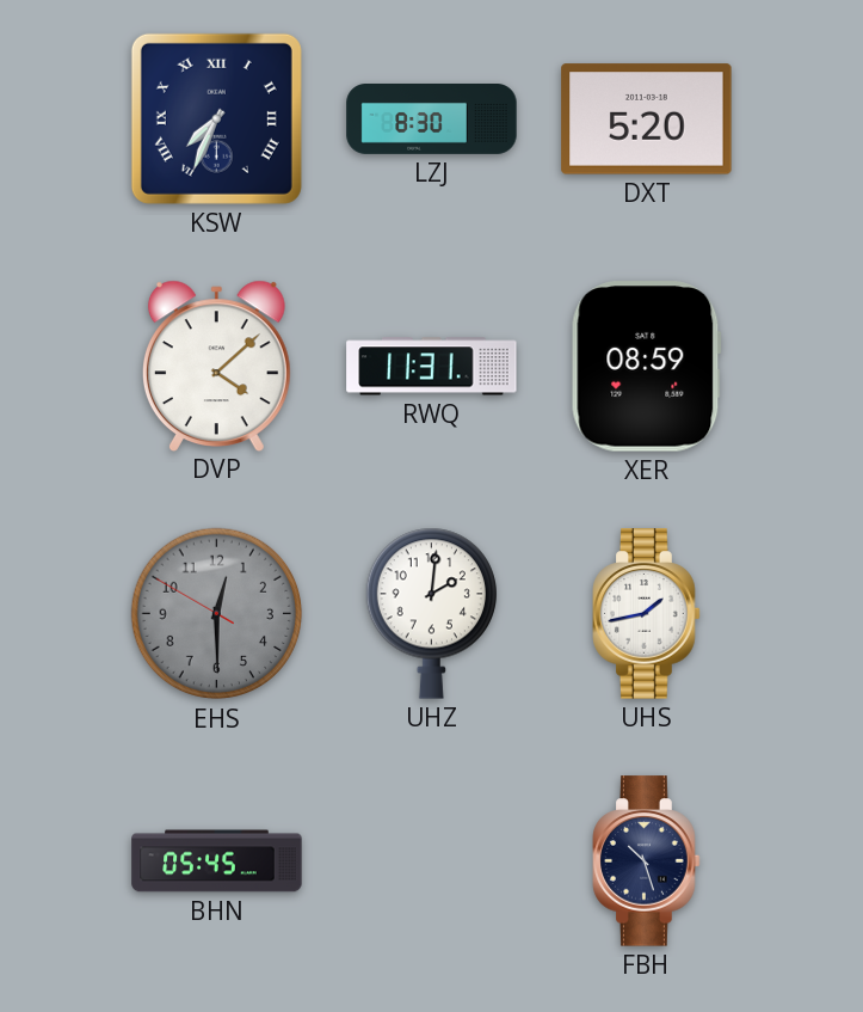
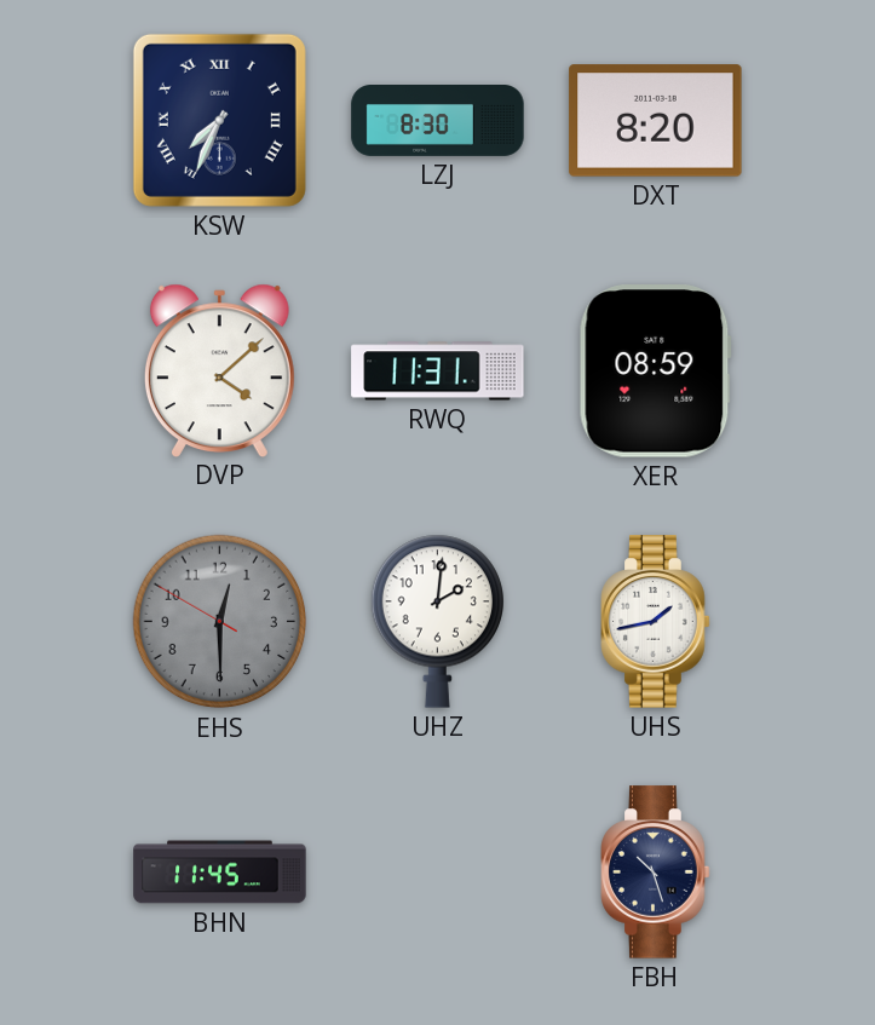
DXT: 5:20 -> 8:20 (656, 121)
BHN: 05:45 -> 11:45 (220, 873)
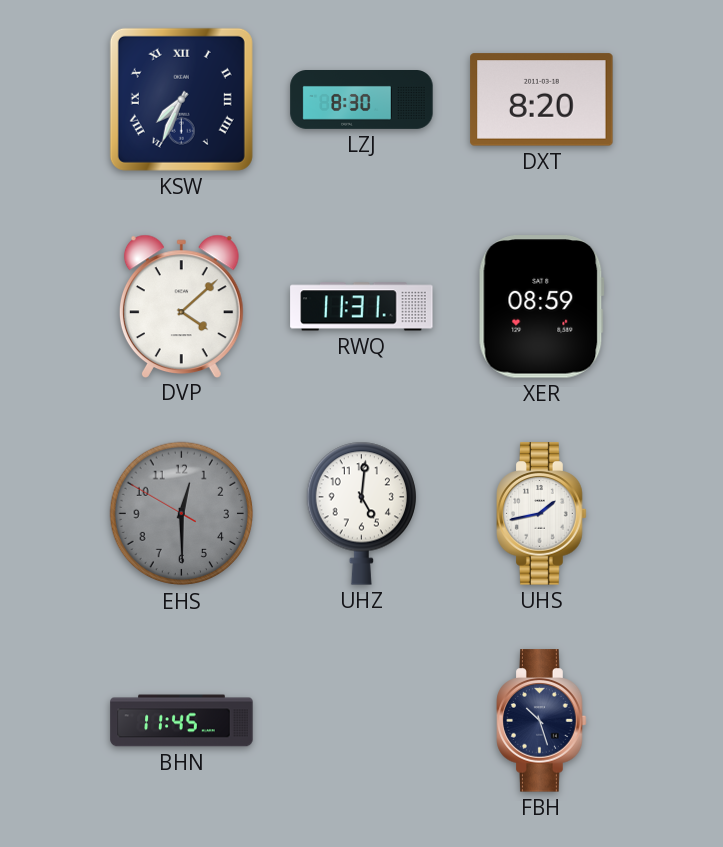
UHZ: 2:01 -> 5:01 (361, 513)
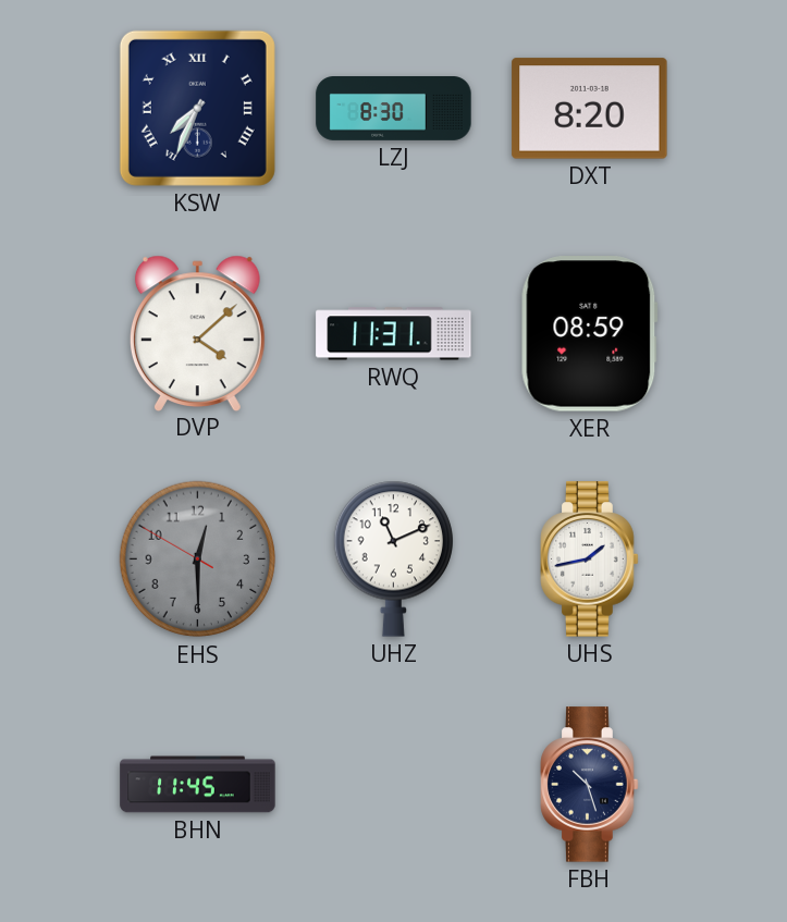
UHZ: 5:01 -> 11:11 (393, 558)
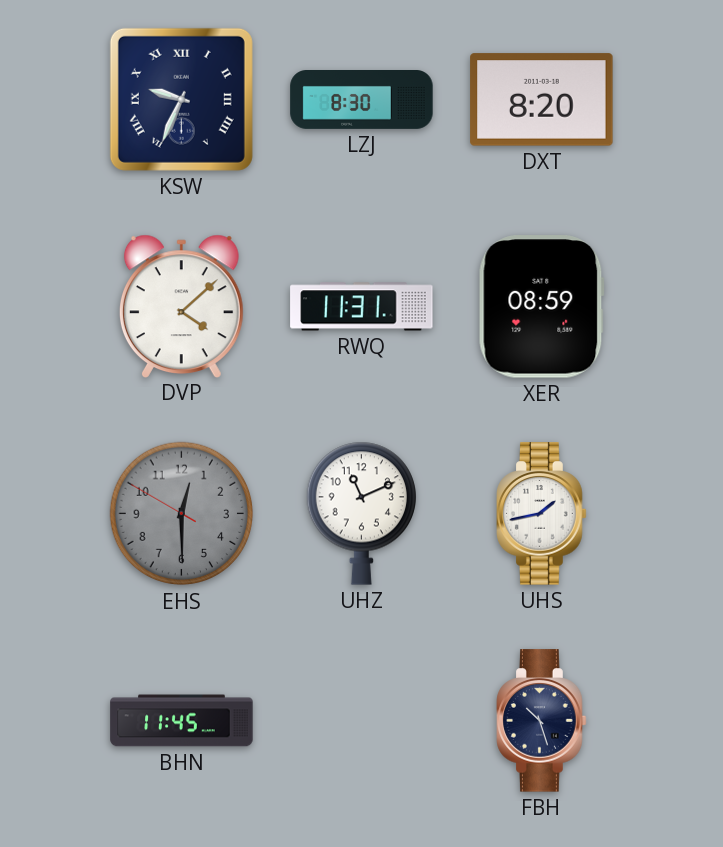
KSW: 7:34 -> 9:34 (181, 99)
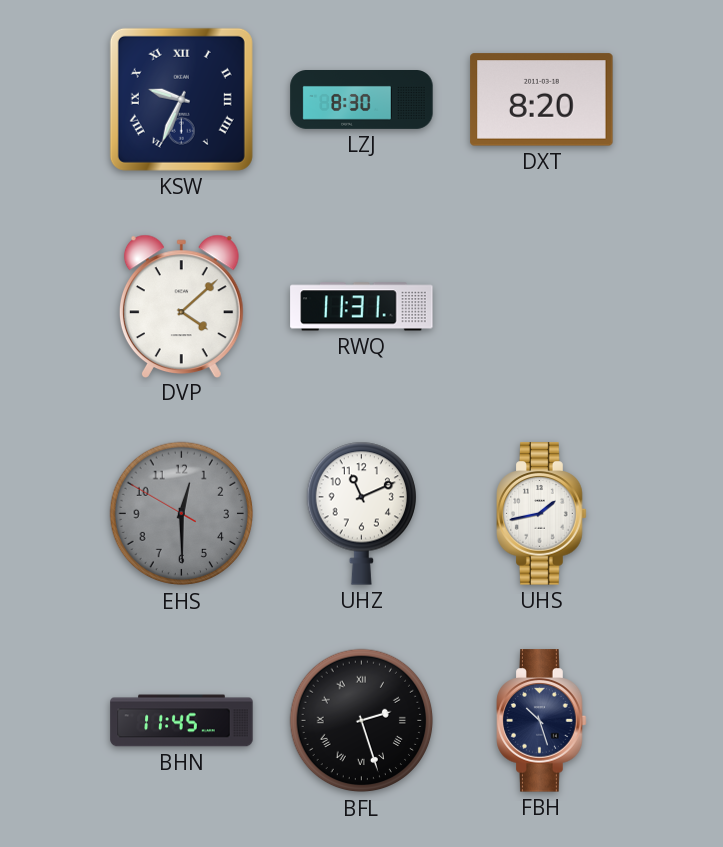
XER: 08:59 -> none (541, 307)
BFL: none -> 2:27 (362, 721)
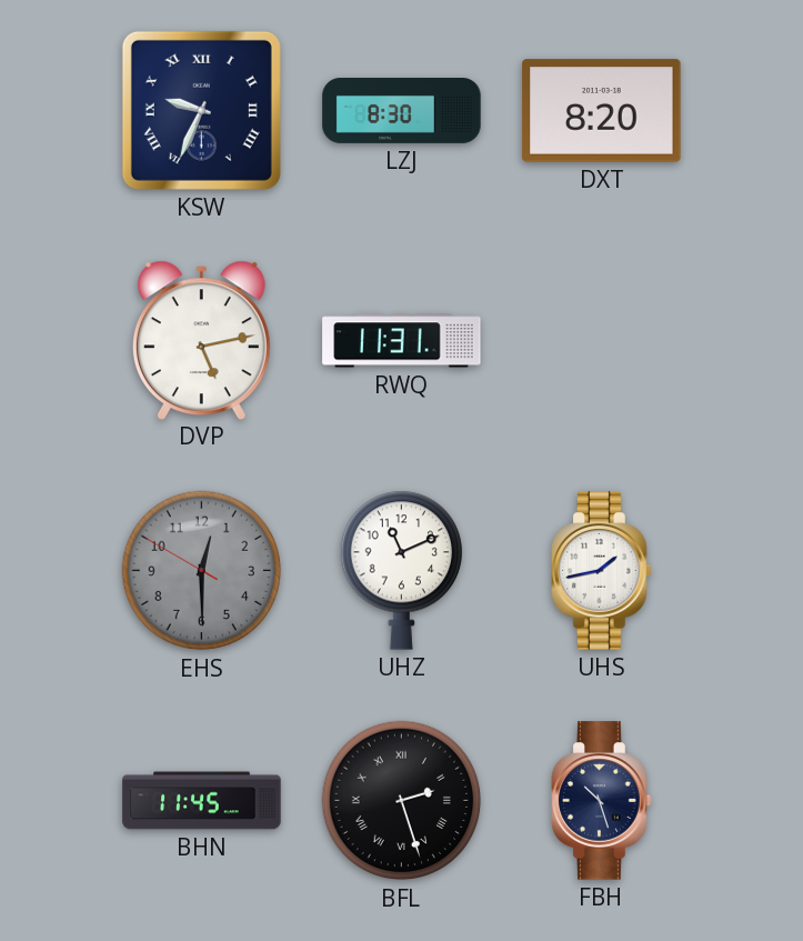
DVP: 4:08 -> 5:13 (201, 340)
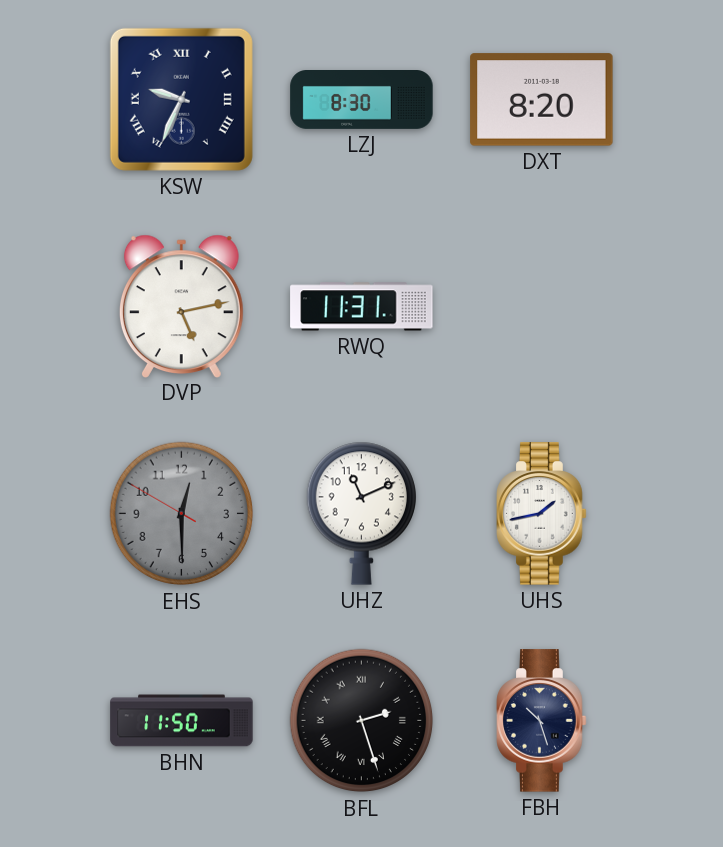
BHN: 11:45 -> 11:50 (182, 721)
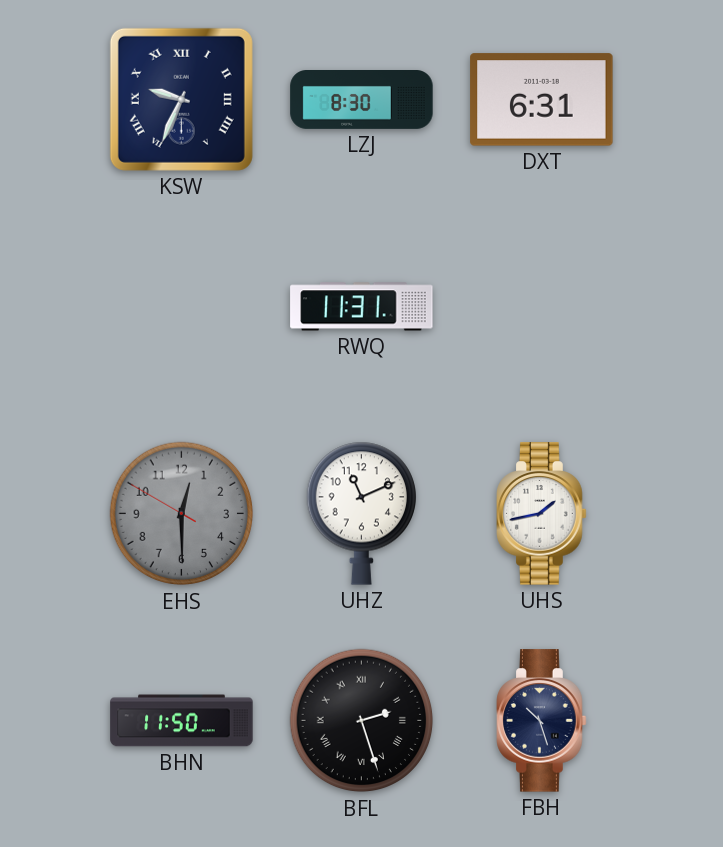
DXT: 8:20 -> 6:31 (542, 100)
DVP: 5:13 -> none (181, 306)
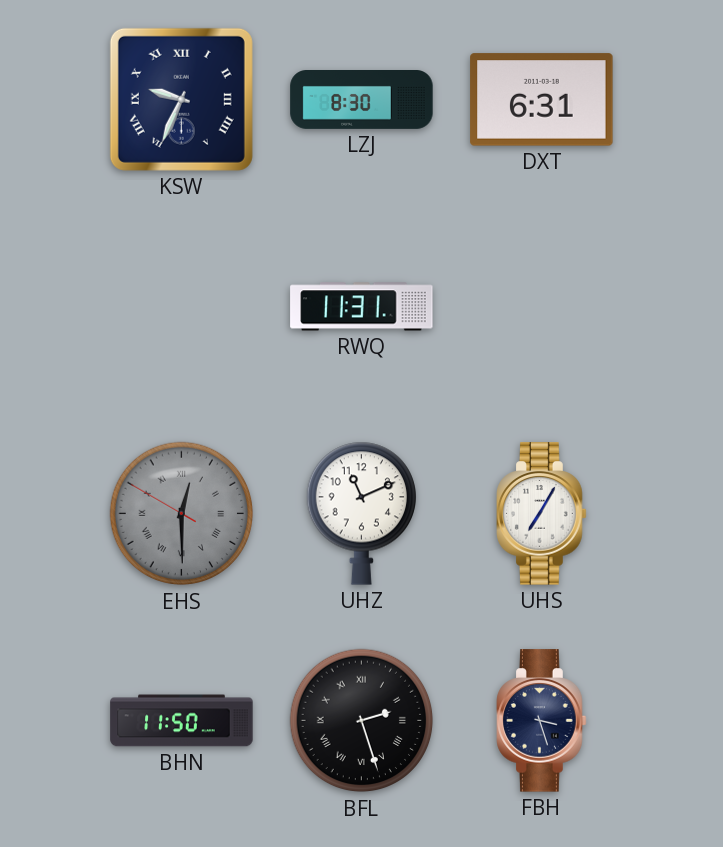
EHS numerals: Arabic -> Roman (182, 514)
UHS: 1:43 -> 7:05 (542, 514)
FBH: 10:27 -> 3:27 (542, 721)
